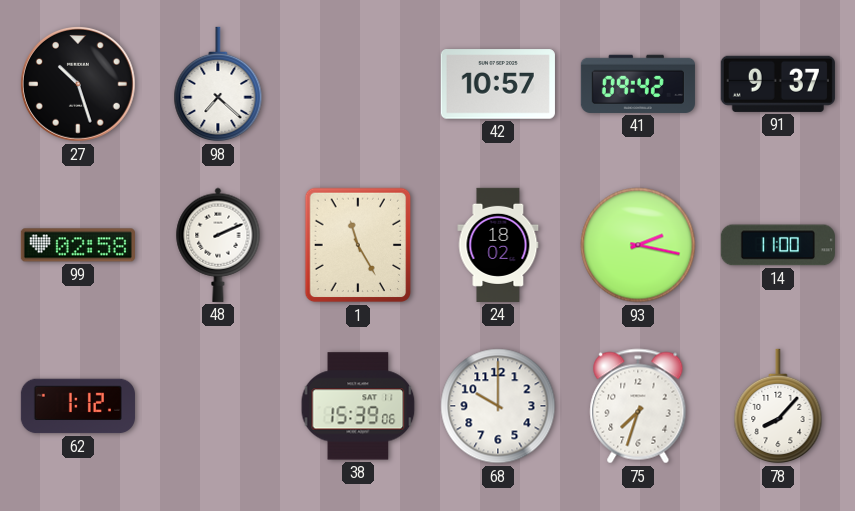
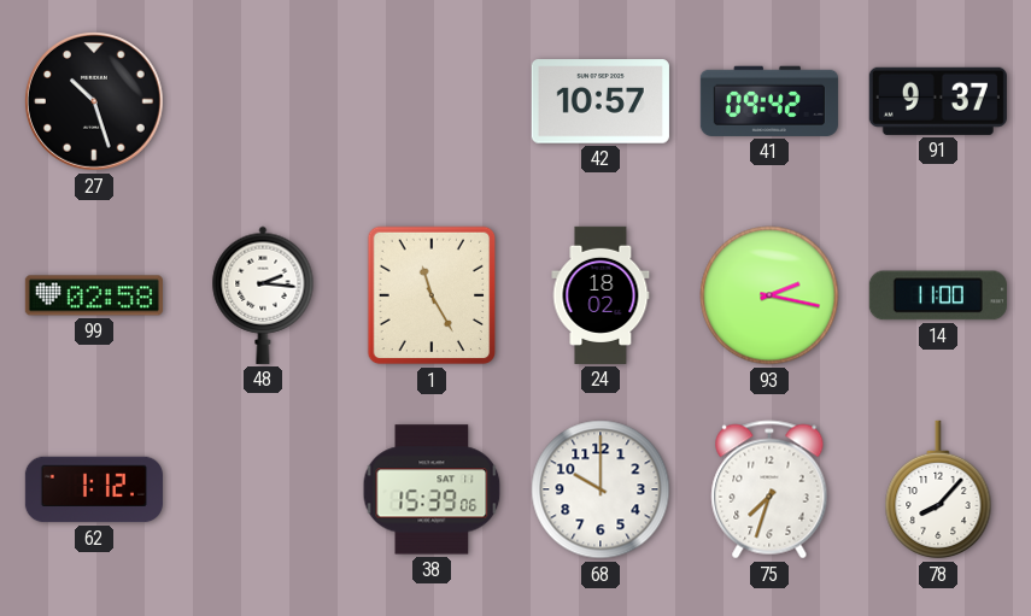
98: 7:22 -> none (218, 84)
48: 2:11 -> 2:16 (263, 295)
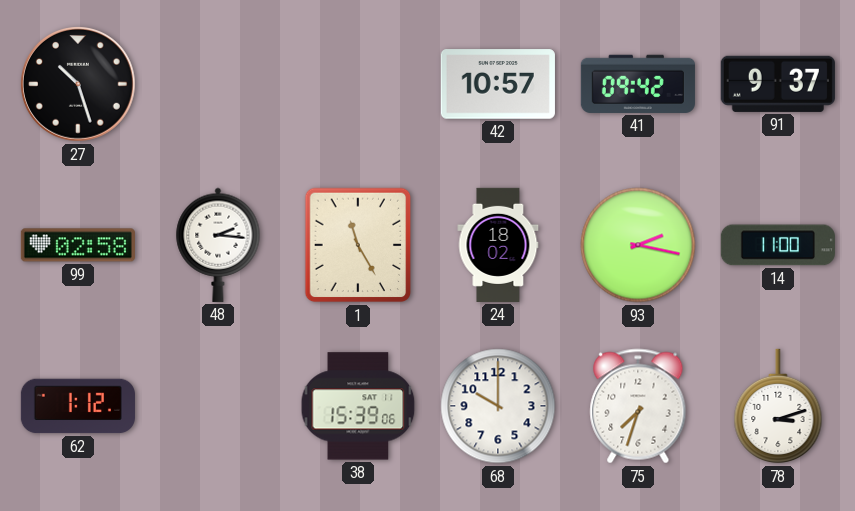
78: 8:07 -> 3:12 (778, 406)
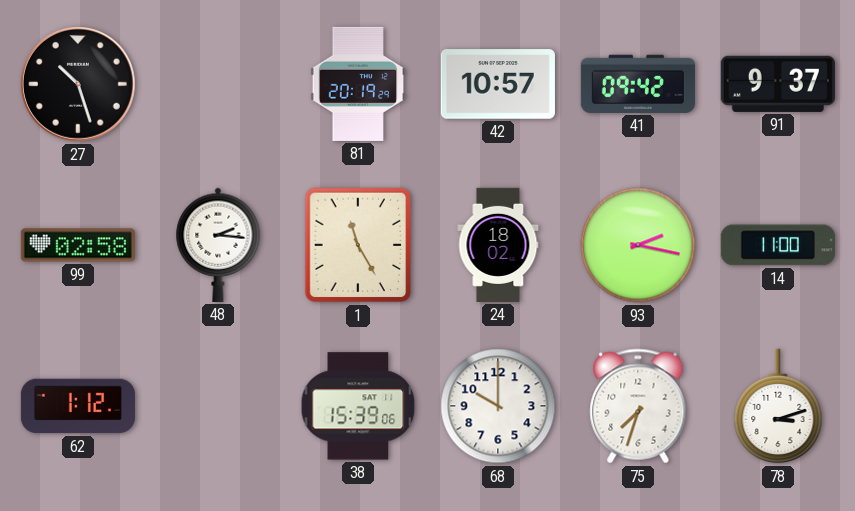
81: none -> 20:19 (358, 84)
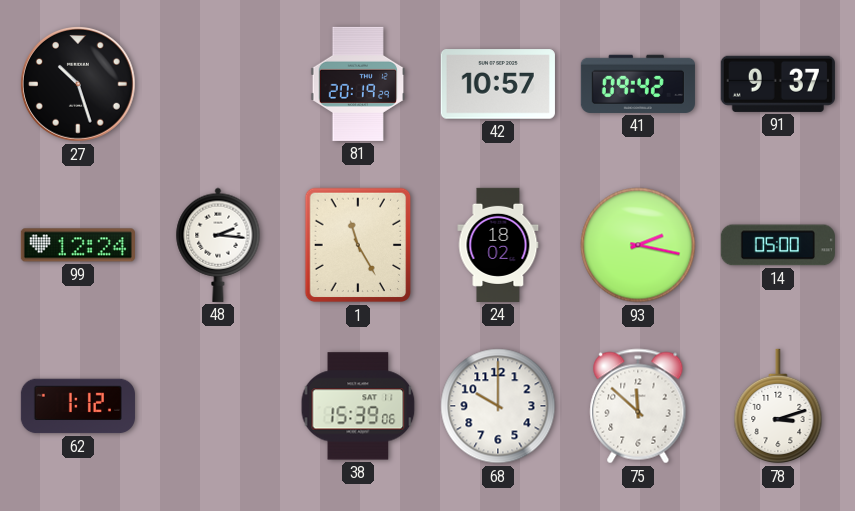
99: 02:58 -> 12:24 (78, 245)
14: 11:00 -> 05:00 (778, 245)
75: 7:33 -> 11:52 (638, 406)
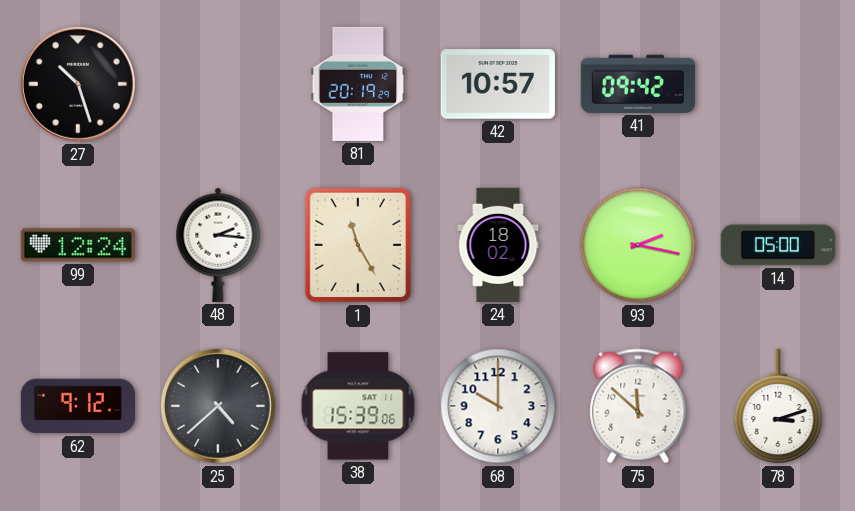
91: 9:37 -> none (778, 84)
62: 1:12 -> 9:12 (78, 406)
25: none -> 4:38 (218, 406)
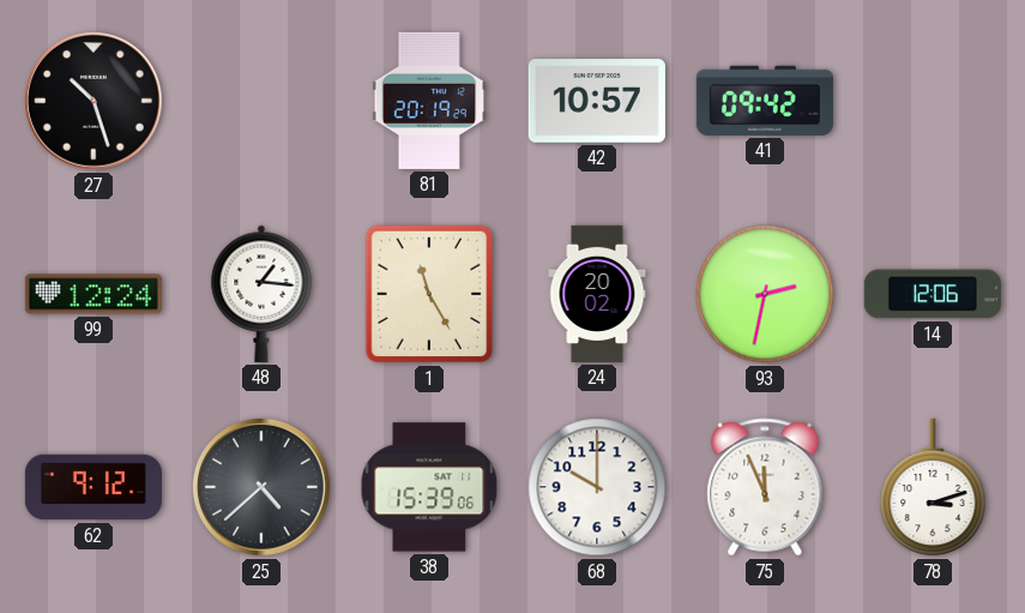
48: 2:16 -> 1:16 (261, 294)
24: 18:02 -> 20:02 (597, 294)
93: 2:17 -> 2:32 (765, 294)
14: 05:00 -> 12:06 (933, 294)
75: 11:52 -> 11:56 (765, 487)
